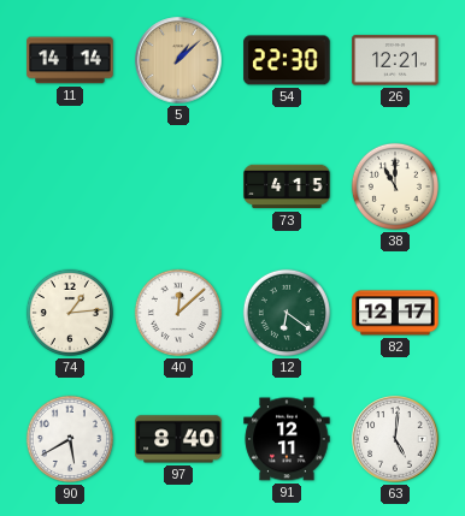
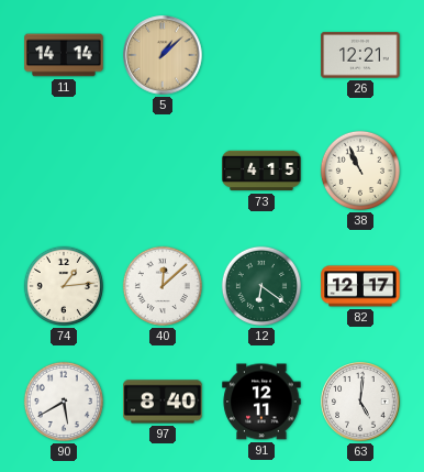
54: 22:30 -> none (287, 60)
38: 11:00 -> 10:56 (360, 171)
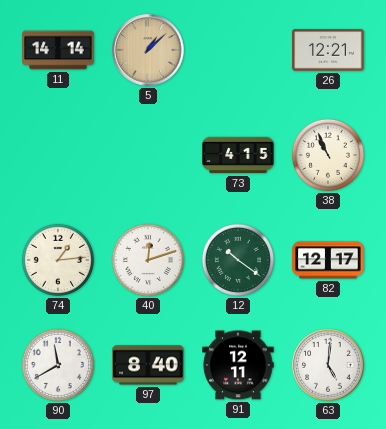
40: 12:08 -> 12:12 (148, 260)
12: 6:21 -> 10:21 (238, 260)
90: 5:40 -> 11:40 (58, 365)
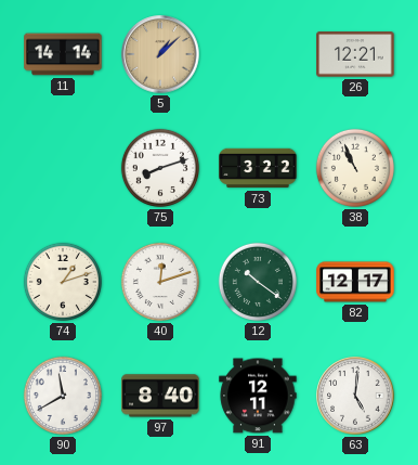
75: none -> 8:12 (160, 168)
73: 4:15 -> 3:22 (258, 168)
74: 1:14 -> 1:12 (63, 282)
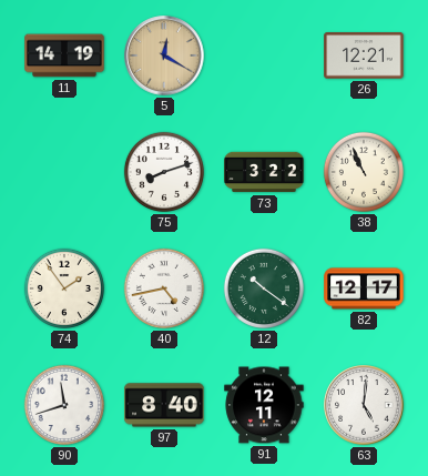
11: 14:14 -> 14:19 (64, 55)
5: 1:08 -> 12:20 (164, 55)
74: 1:12 -> 1:54 (64, 288)
40: 12:12 -> 4:43 (164, 288)
90: 11:40 -> 11:42 (64, 405)
